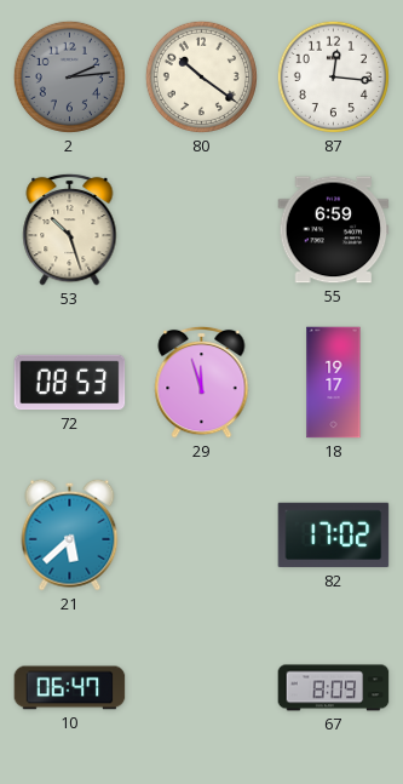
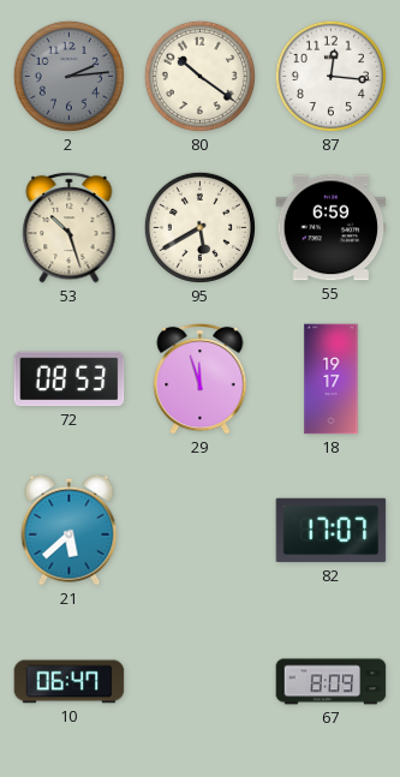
95: none -> 5:40 (199, 227)
82: 17:02 -> 17:07 (332, 531)
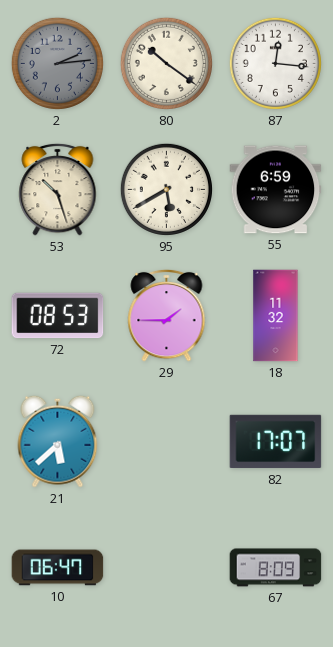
29: 11:57 -> 1:45 (167, 315)
18: 19:17 -> 11:32 (276, 316)
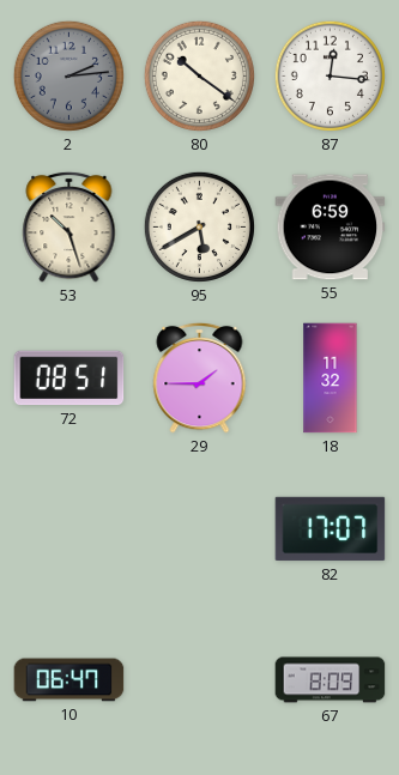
72: 08:53 -> 08:51 (69, 379)
21: 5:38 -> none (58, 441)
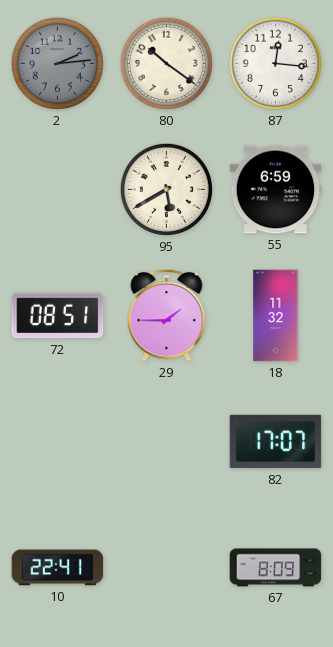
53: 10:27 -> none (69, 226)
10: 06:47 -> 22:41 (58, 568)
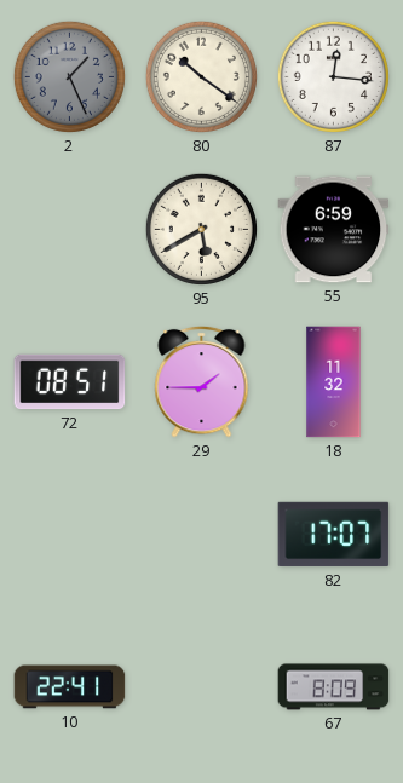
2: 2:14 -> 1:26 (69, 76)
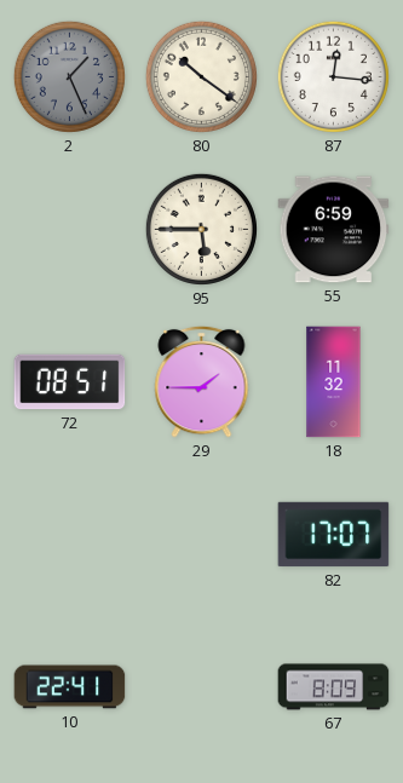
95: 5:40 -> 5:45 (201, 229)
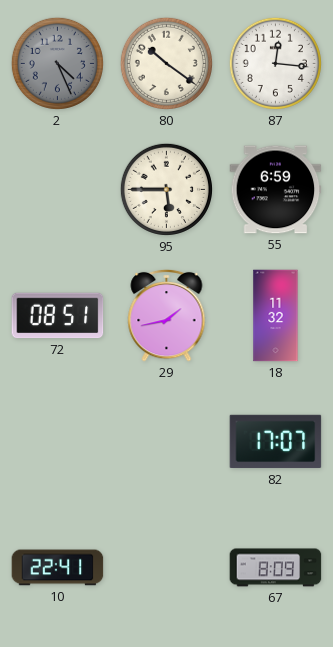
2: 1:26 -> 4:26 (57, 63)
29: 1:45 -> 1:43 (167, 315)
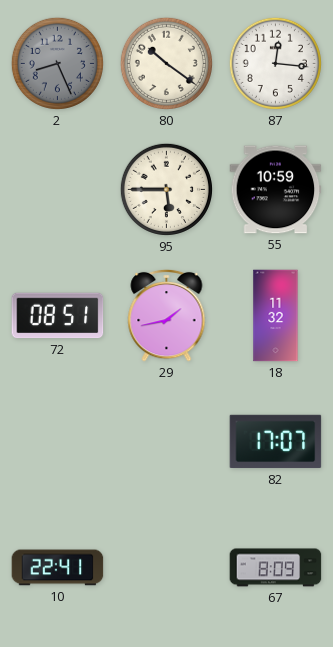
2: 4:26 -> 8:26 (57, 63)
55: 6:59 -> 10:59 (276, 190)
